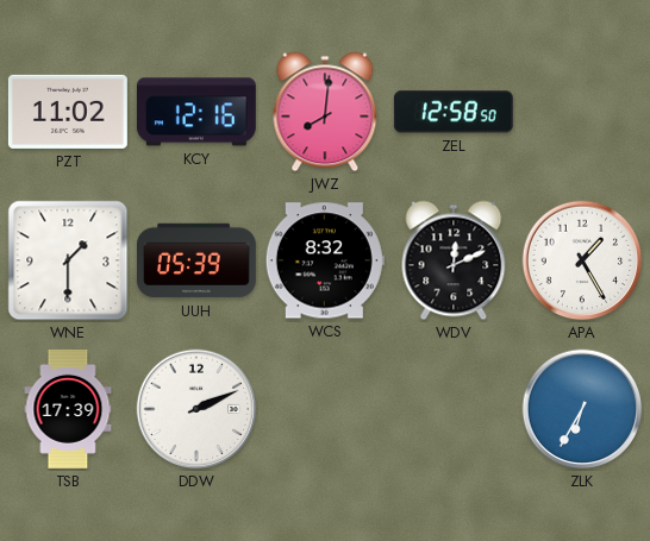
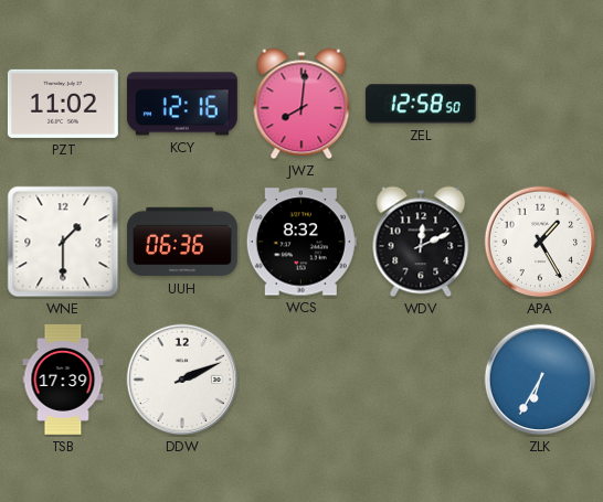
UUH: 05:39 -> 06:36 (182, 242)
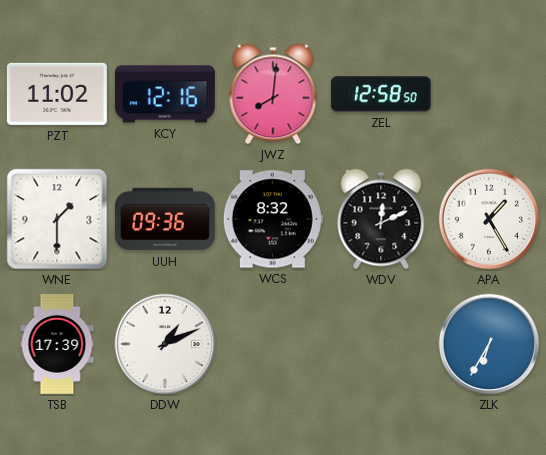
UUH: 06:36 -> 09:36 (165, 219)
DDW: 2:11 -> 1:11 (165, 344)
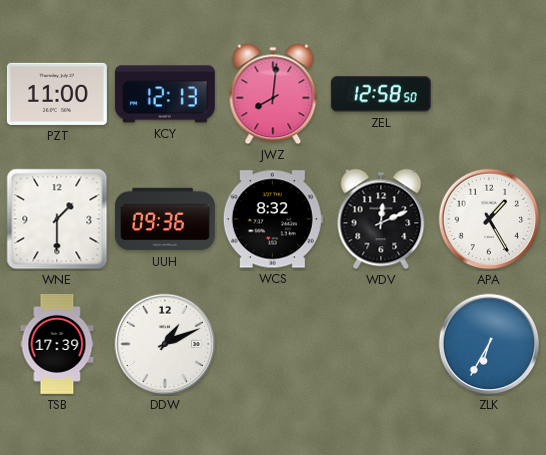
PZT: 11:02 -> 11:00 (57, 94)
KCY: 12:16 -> 12:13 (165, 94)
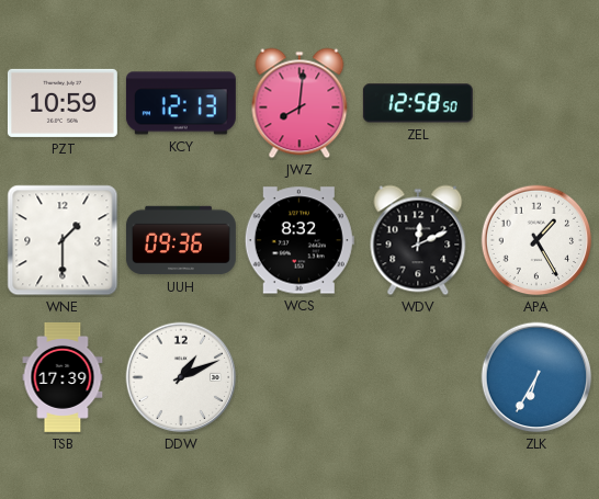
PZT: 11:00 -> 10:59 (63, 103)
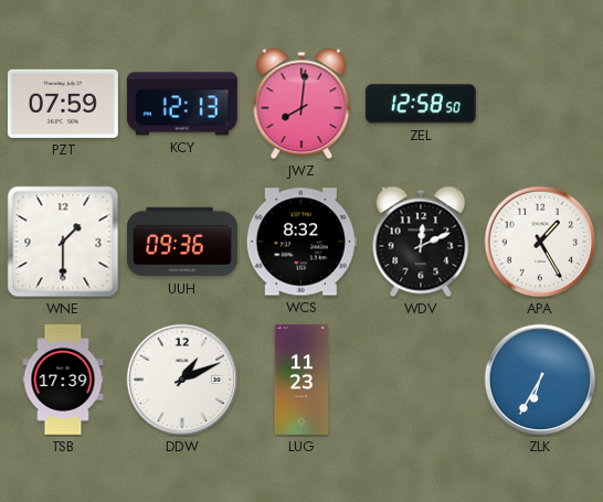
PZT: 10:59 -> 07:59 (63, 104)
LUG: none -> 11:23 (300, 380)
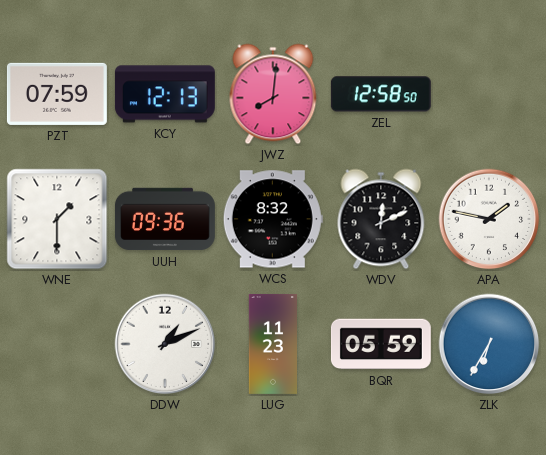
APA: 1:25 -> 1:47 (489, 219)
TSB: 17:39 -> none (63, 380)
BQR: none -> 05:59 (381, 344)
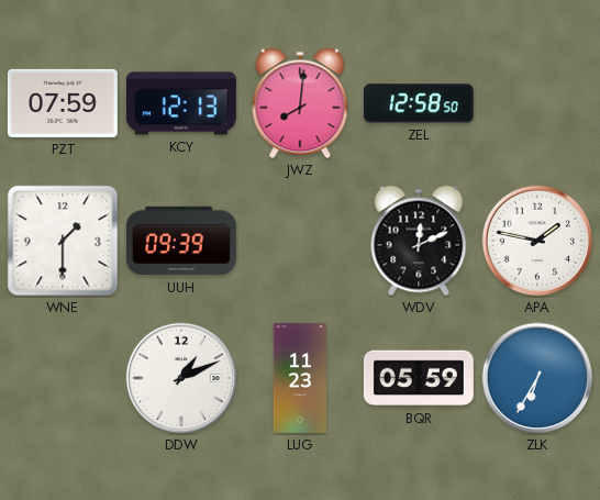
UUH: 09:36 -> 09:39 (181, 241)
WCS: 8:32 -> none (273, 219)
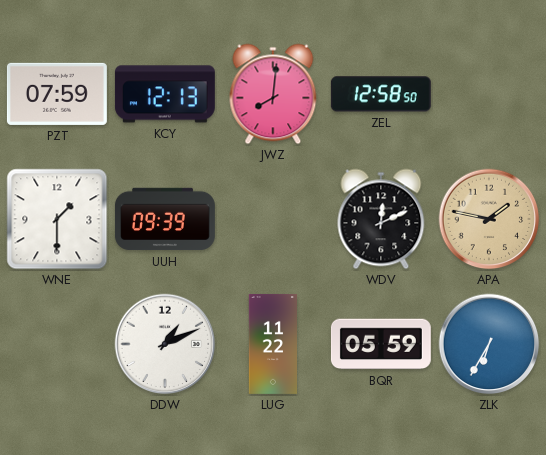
APA dial: white -> champagne (489, 219)
LUG: 11:23 -> 11:22 (272, 344)
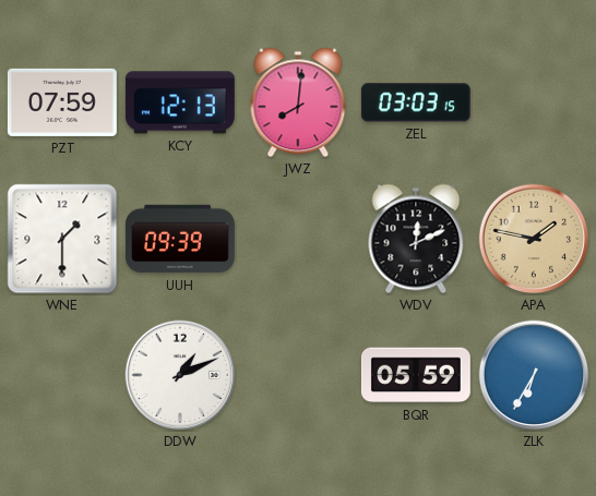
ZEL: 12:58 -> 03:03 (416, 102)
LUG: 11:22 -> none (272, 344)
